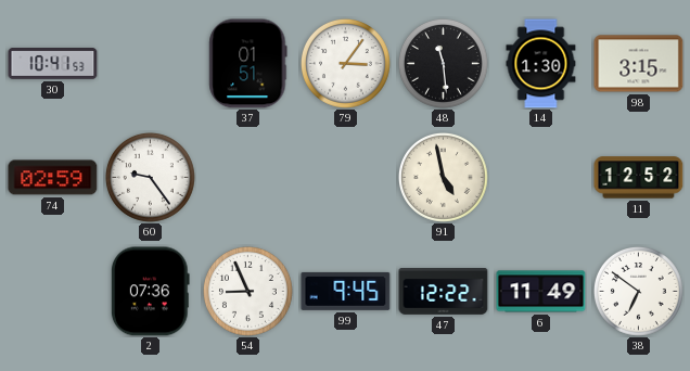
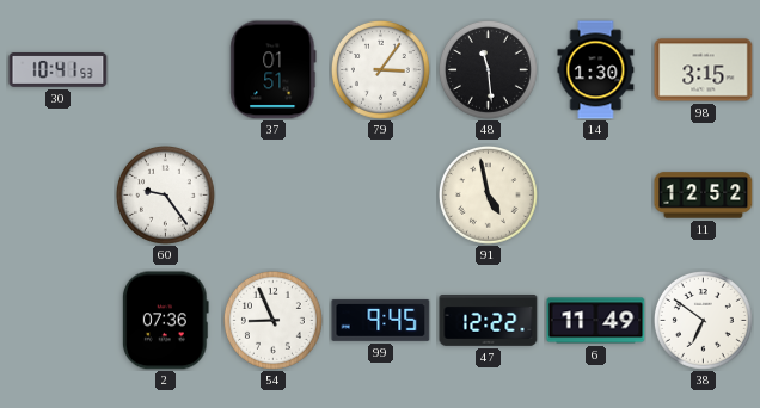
74: 02:59 -> none (53, 178)
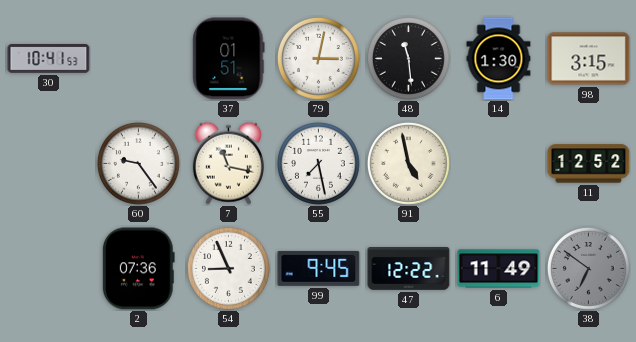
79: 3:06 -> 3:02 (318, 58)
7: none -> 11:17 (228, 163)
55: none -> 7:28 (318, 163)
38 dial: white -> grey (588, 268)
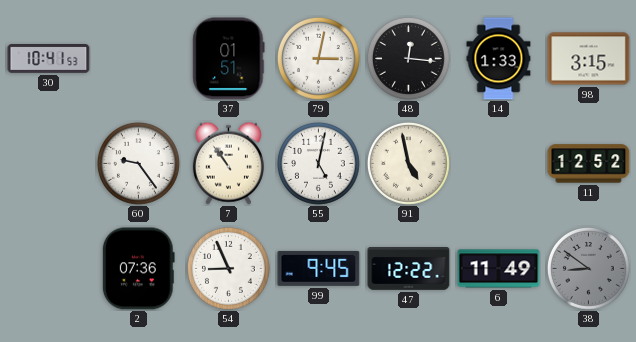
48: 11:29 -> 12:16 (408, 58)
14: 1:30 -> 1:33 (499, 59)
7: 11:17 -> 10:54 (228, 163)
55: 7:28 -> 5:02 (318, 163)
38: 6:51 -> 8:51 (588, 268)
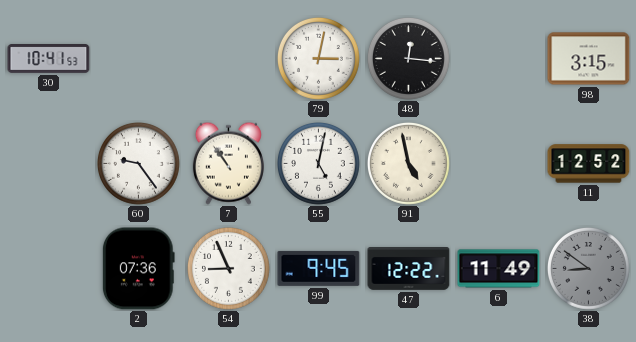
37: 01:51 -> none (229, 59)
14: 1:33 -> none (499, 59)
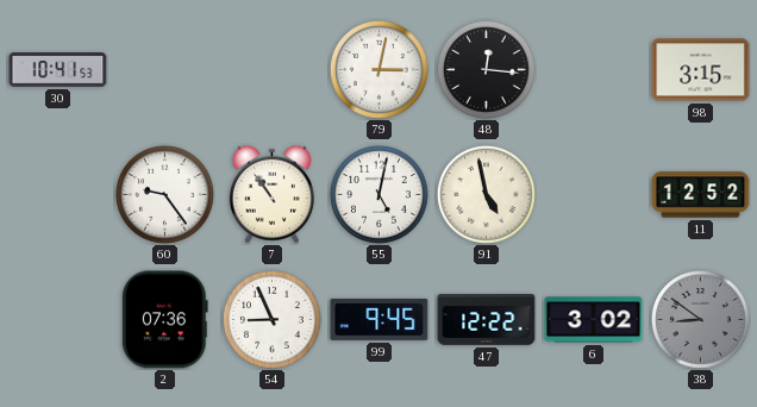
6: 11:49 -> 3:02 (594, 320)
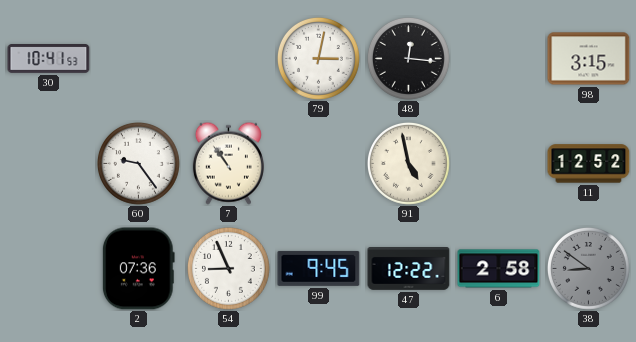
55: 5:02 -> none (378, 194)
6: 3:02 -> 2:58 (499, 269)
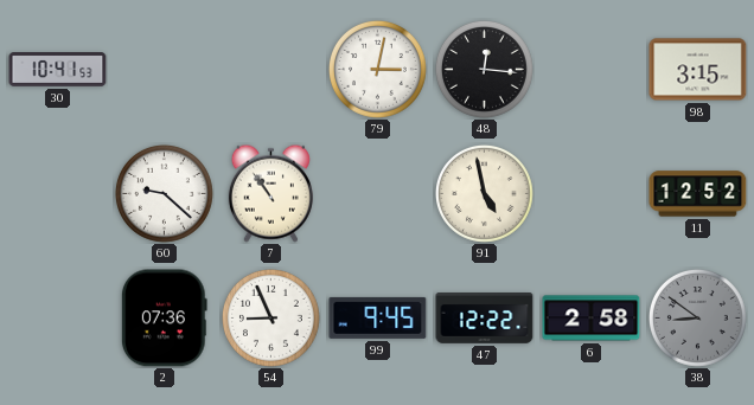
60: 9:24 -> 9:22 (164, 193)
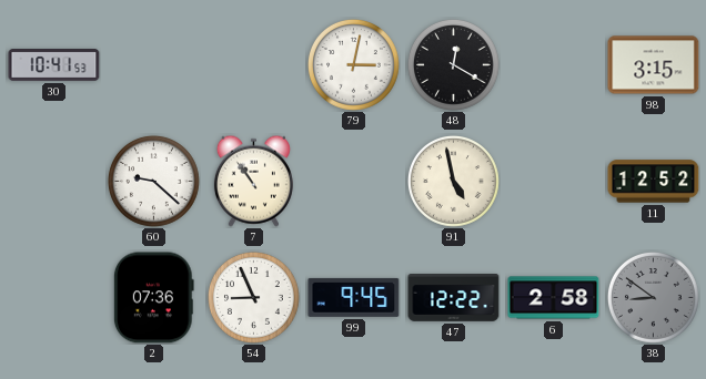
48: 12:16 -> 12:20 (453, 64)
